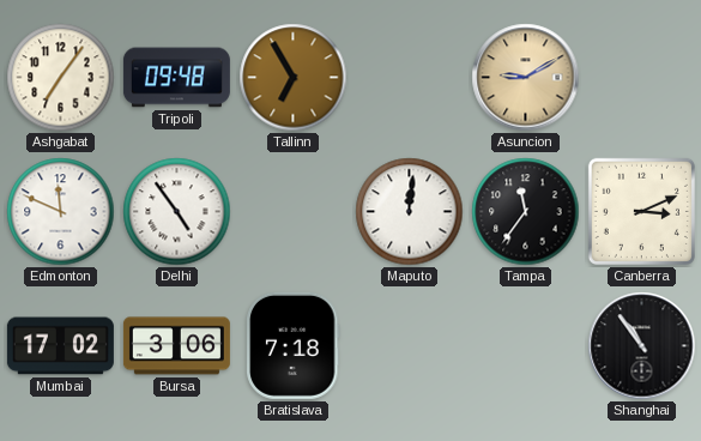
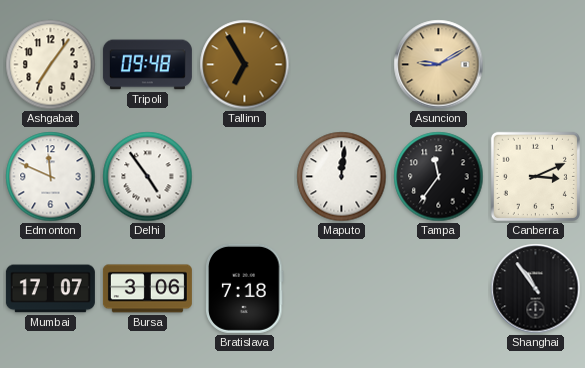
Mumbai: 17:02 -> 17:07 (50, 289)
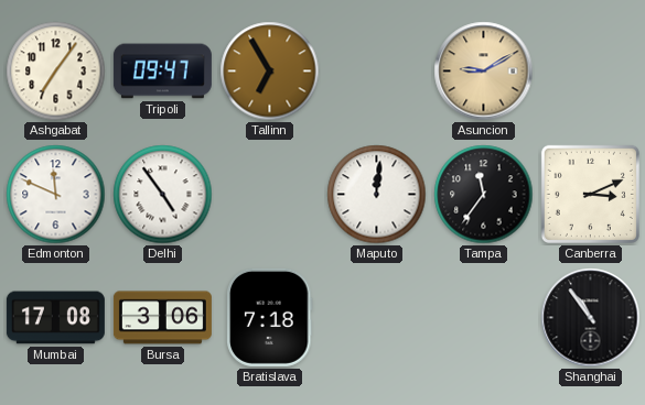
Tripoli: 09:48 -> 09:47 (162, 72)
Mumbai: 17:07 -> 17:08 (55, 318)
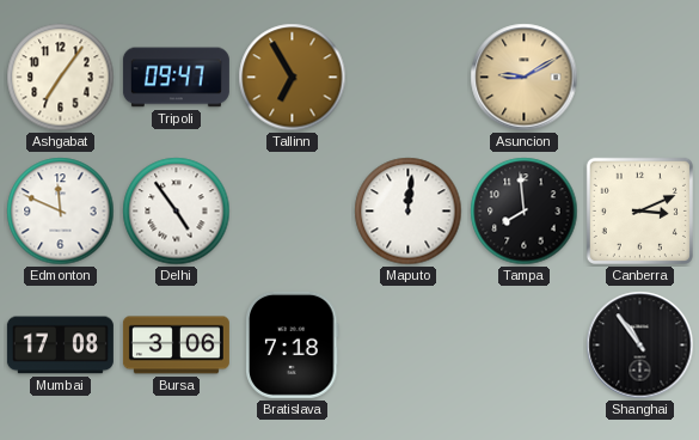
Tampa: 11:36 -> 7:59 (525, 212)
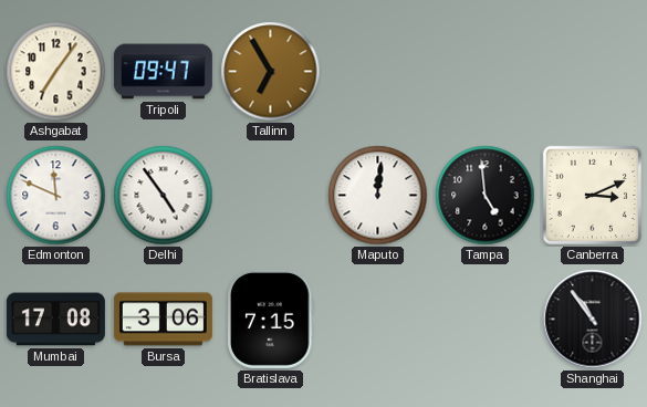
Asuncion: 9:10 -> none (525, 78)
Tampa: 7:59 -> 4:59 (486, 196)
Bratislava: 7:18 -> 7:15 (271, 319)
